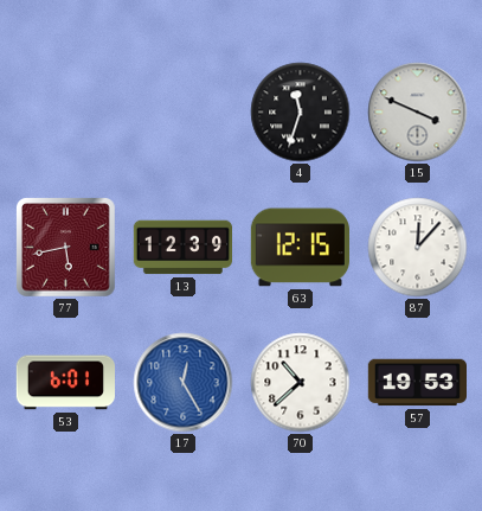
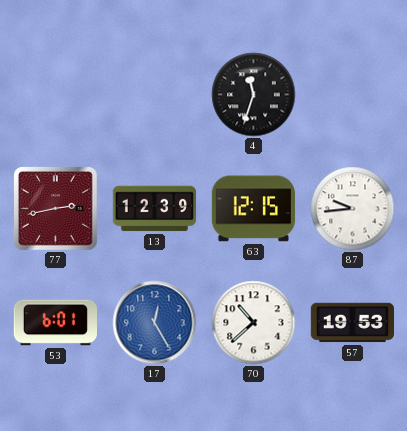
15: 3:49 -> none (418, 113)
77: 5:43 -> 2:43 (56, 209)
87: 12:07 -> 9:44 (353, 209)
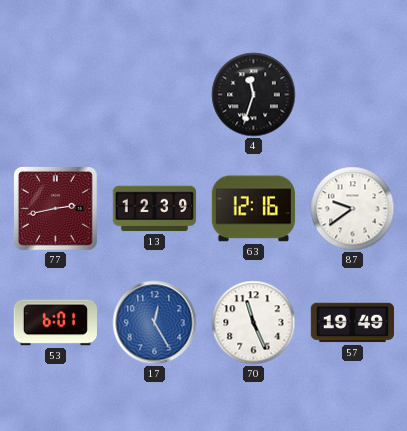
63: 12:15 -> 12:16 (253, 209)
87: 9:44 -> 9:39 (353, 209)
70: 10:38 -> 11:26 (254, 323)
57: 19:53 -> 19:49 (352, 323)
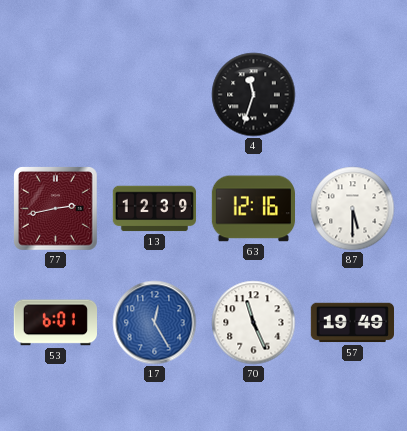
87: 9:39 -> 5:30 (353, 209)
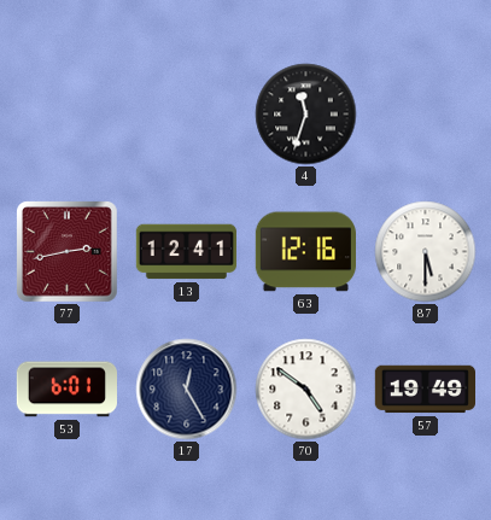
13: 12:39 -> 12:41 (186, 252)
17 dial: blue -> navy (187, 390)
70: 11:26 -> 4:51 (306, 390)
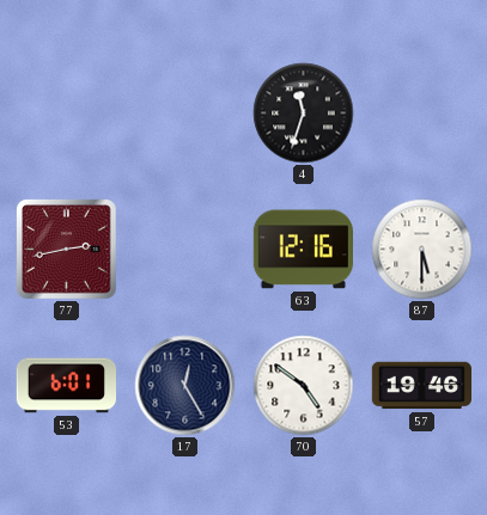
13: 12:41 -> none (186, 252)
57: 19:49 -> 19:46 (421, 386)
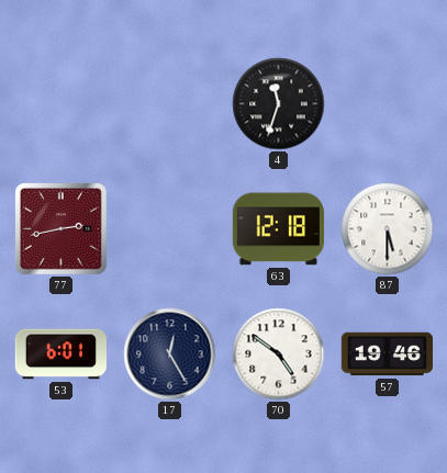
63: 12:16 -> 12:18 (278, 229)
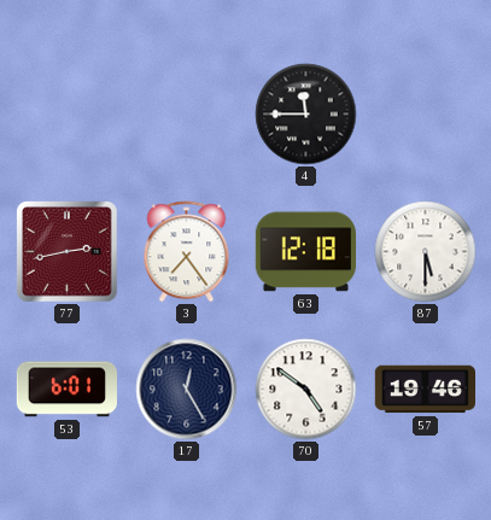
4: 11:33 -> 11:45 (306, 115)
3: none -> 7:24 (187, 252)
